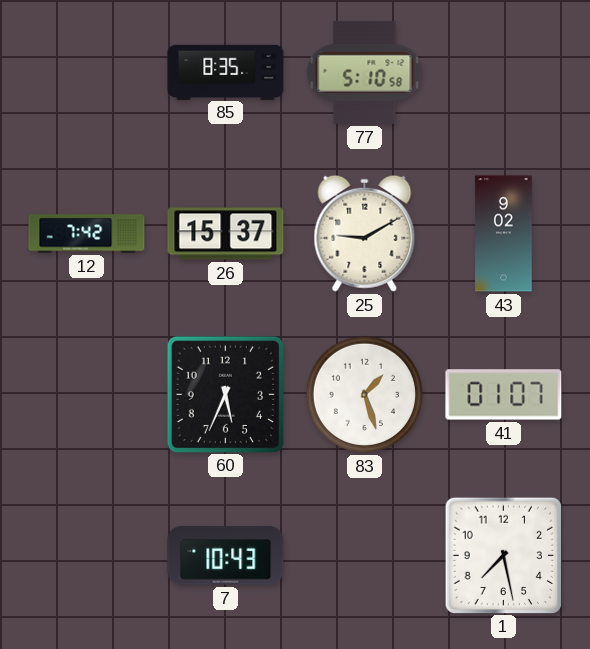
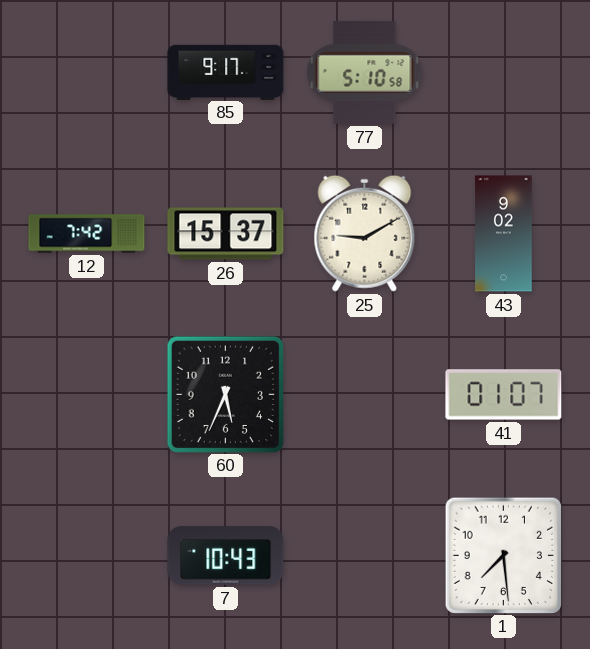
85: 8:35 -> 9:17 (226, 72)
83: 1:27 -> none (364, 394)
1: 7:28 -> 7:29 (503, 555)
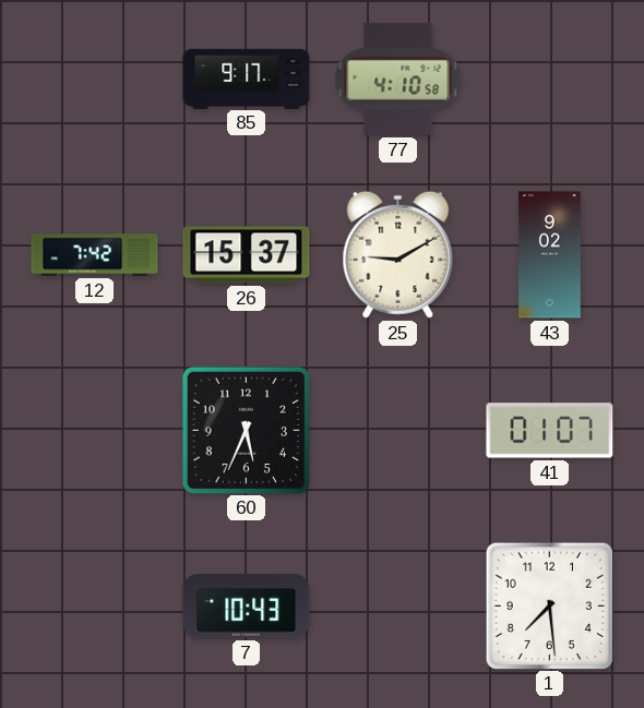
77: 5:10 -> 4:10 (398, 79)
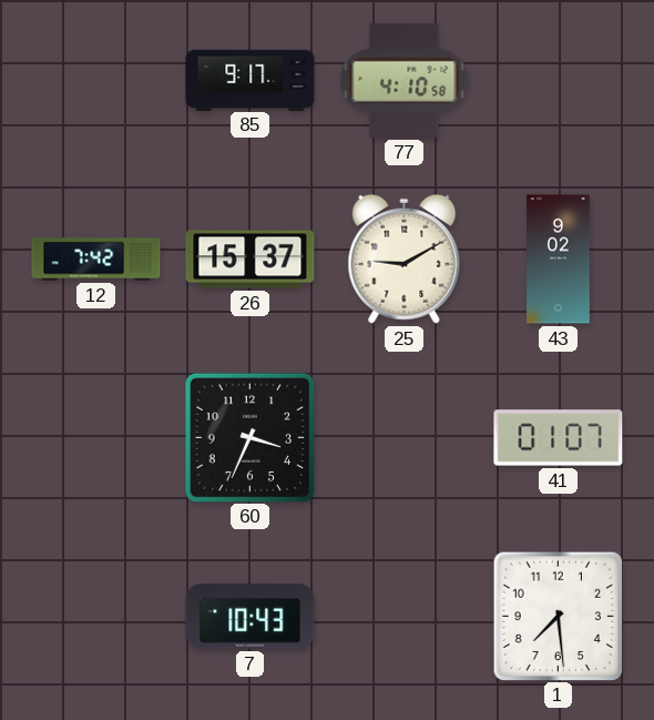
60: 5:34 -> 3:34 (249, 437)
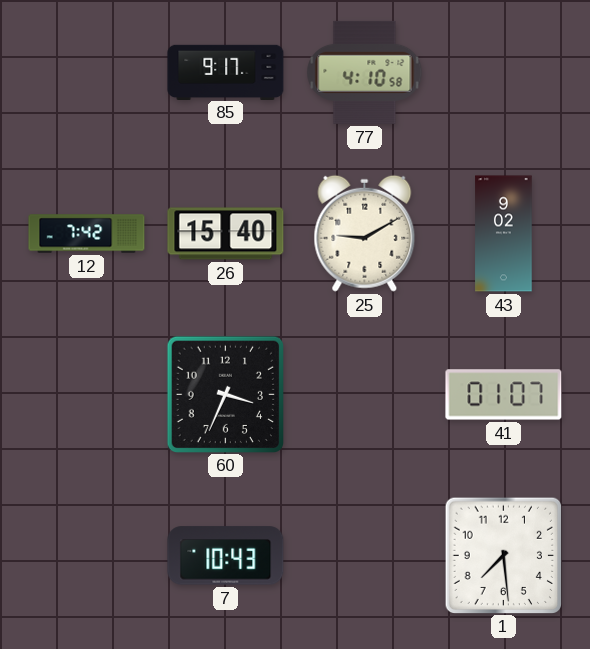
26: 15:37 -> 15:40 (226, 234)
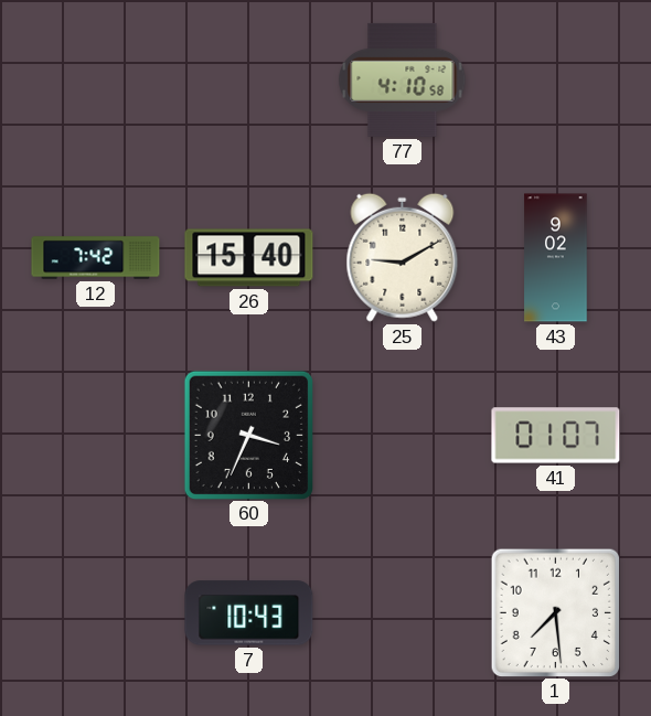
85: 9:17 -> none (226, 72)
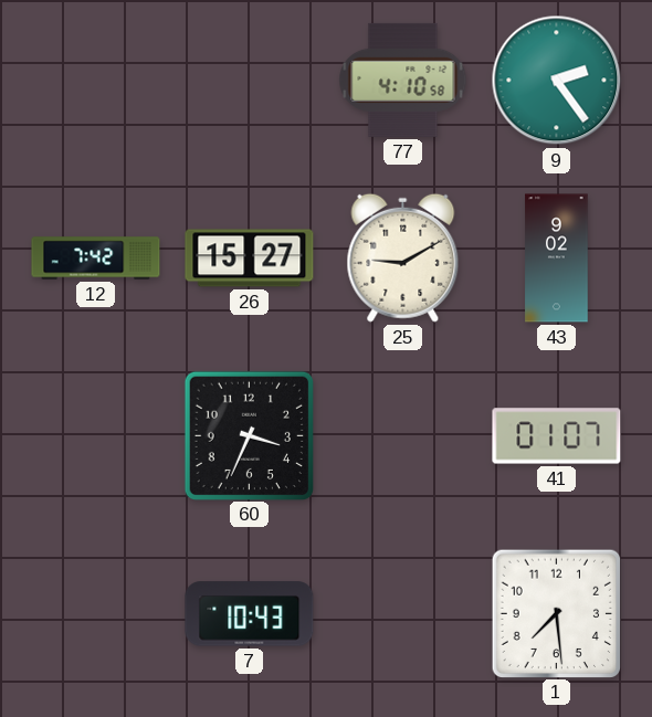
9: none -> 2:24 (557, 81)
26: 15:40 -> 15:27 (250, 259)
